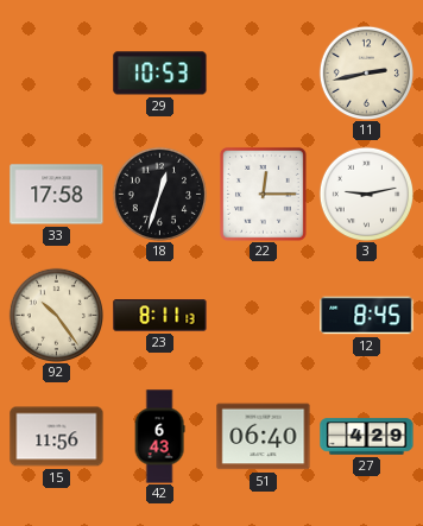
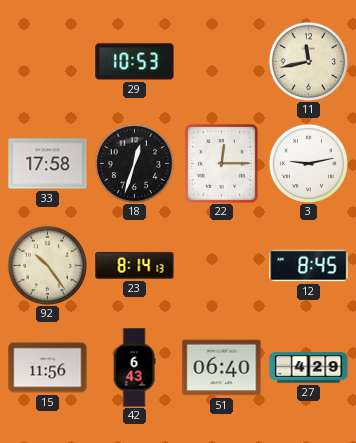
11: 2:43 -> 11:43 (308, 61)
23: 8:11 -> 8:14 (135, 266)
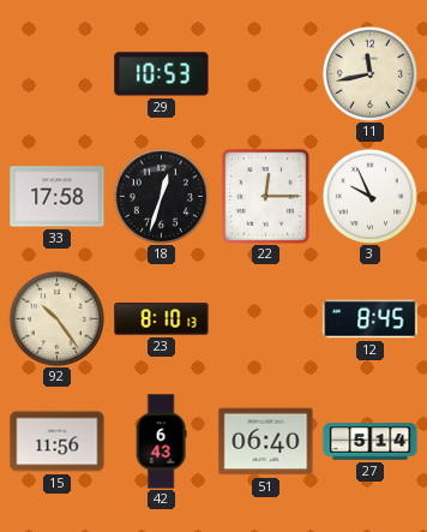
3: 9:13 -> 9:56 (369, 196)
23: 8:14 -> 8:10 (162, 319)
27: 4:29 -> 5:14 (371, 442)
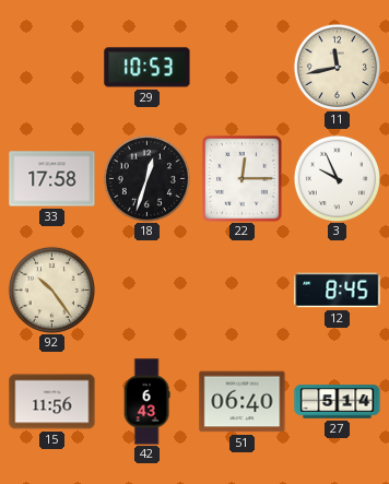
23: 8:10 -> none (162, 319)
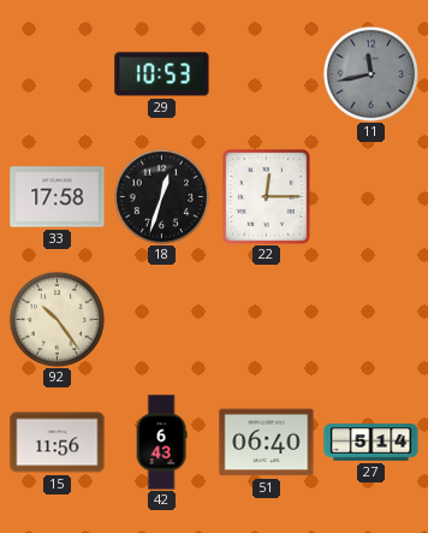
11 dial: cream -> grey (370, 73)
3: 9:56 -> none (337, 178)
12: 8:45 -> none (338, 291)
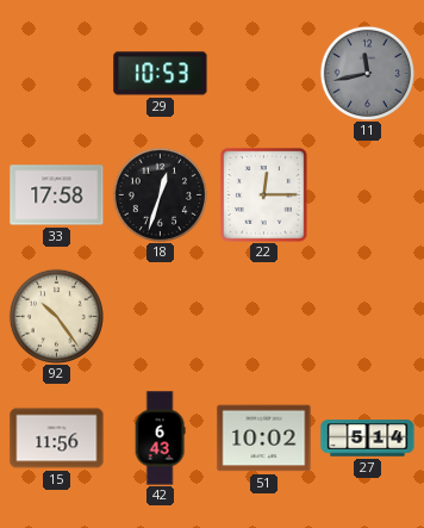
51: 06:40 -> 10:02 (264, 439)
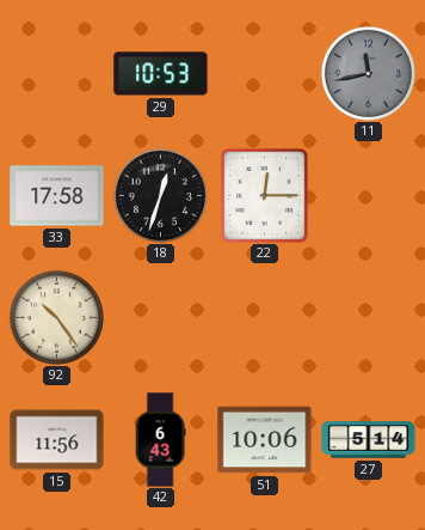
51: 10:02 -> 10:06 (265, 440)
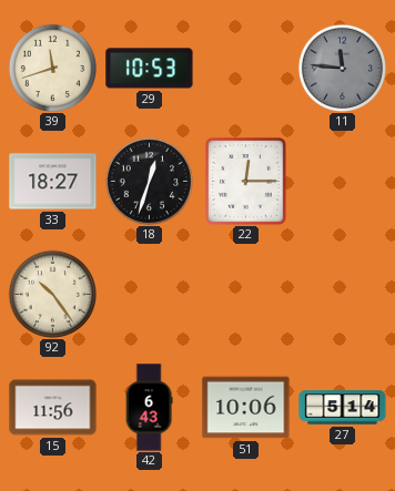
39: none -> 11:42 (52, 68)
11: 11:43 -> 11:46 (342, 68)
33: 17:58 -> 18:27 (53, 182)
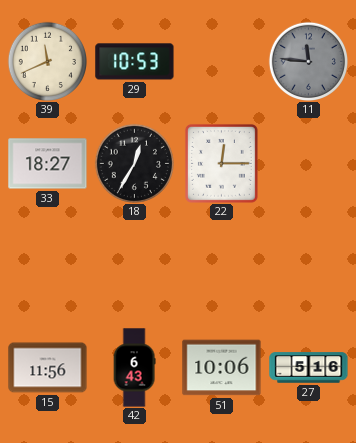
39: 11:42 -> 11:41 (47, 61)
18: 12:33 -> 12:35 (134, 163)
92: 10:24 -> none (52, 294)
27: 5:14 -> 5:16 (309, 368)
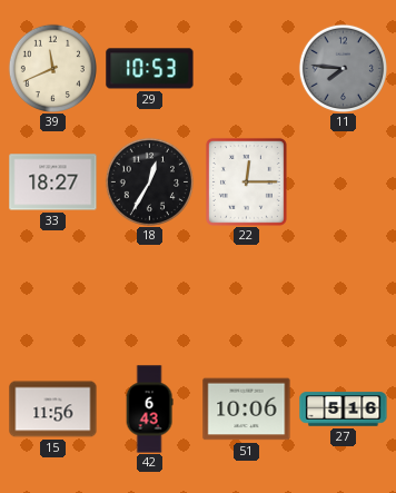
11: 11:46 -> 7:46 (343, 68)
